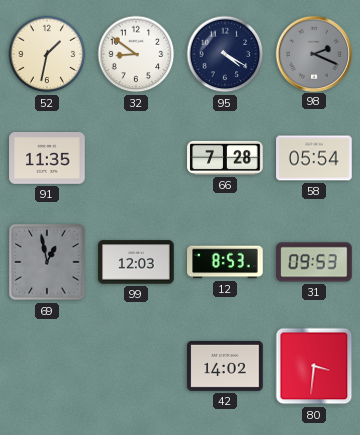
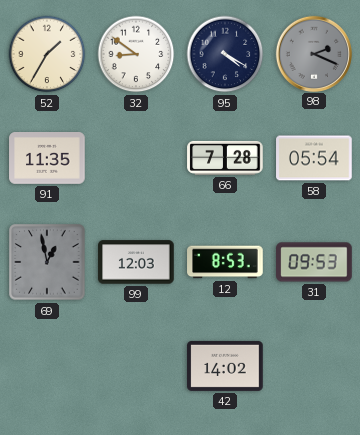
52: 1:32 -> 1:35 (47, 54)
80: 3:31 -> none (314, 366)
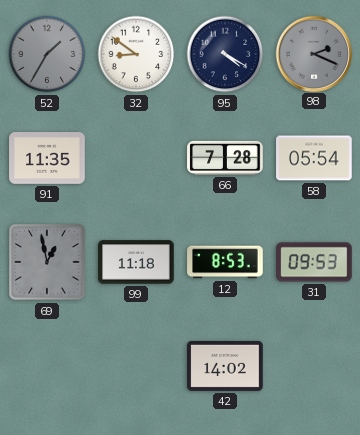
52 dial: cream -> grey (47, 54)
99: 12:03 -> 11:18 (136, 262)
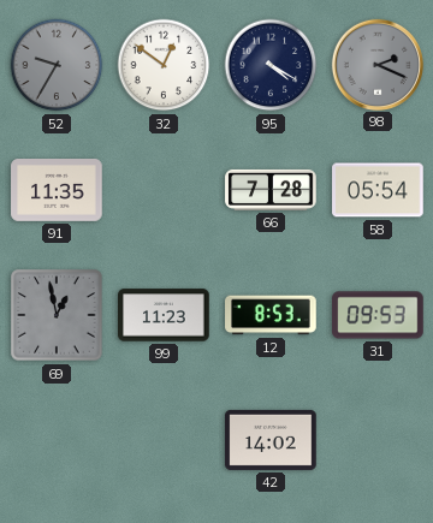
52: 1:35 -> 9:35 (57, 65)
32: 8:51 -> 12:51 (164, 65)
99: 11:18 -> 11:23 (164, 315)
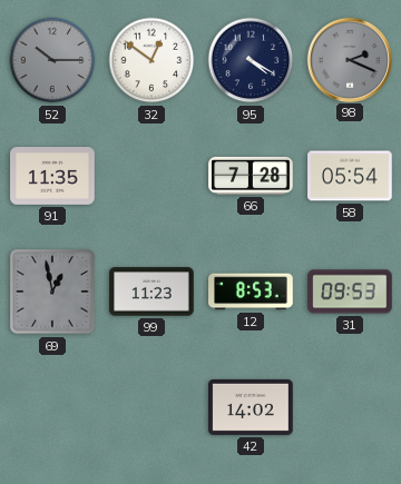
52: 9:35 -> 10:15 (52, 60)
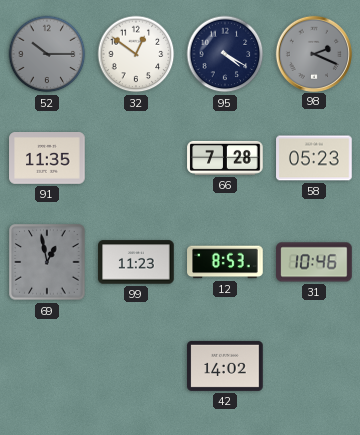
58: 05:54 -> 05:23 (314, 158)
31: 09:53 -> 10:46 (314, 262)
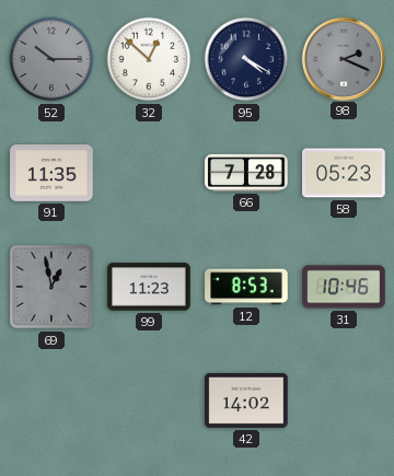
32: 12:51 -> 12:52 (149, 59)
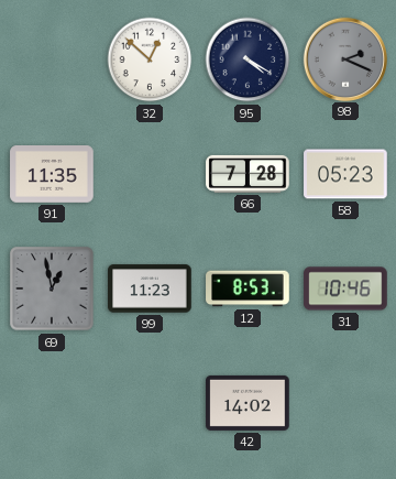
52: 10:15 -> none (51, 59)
